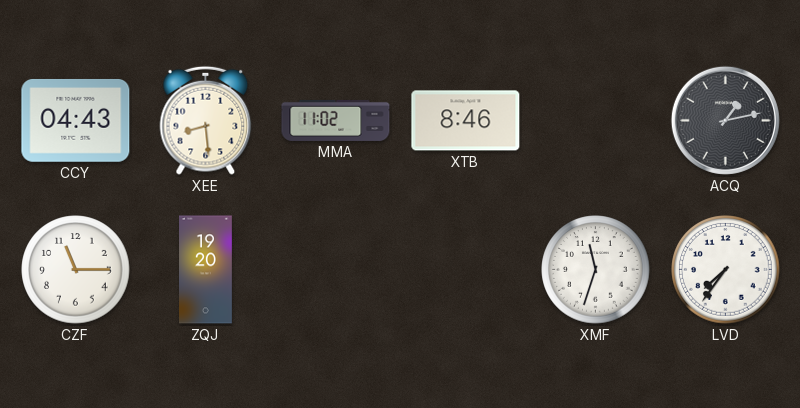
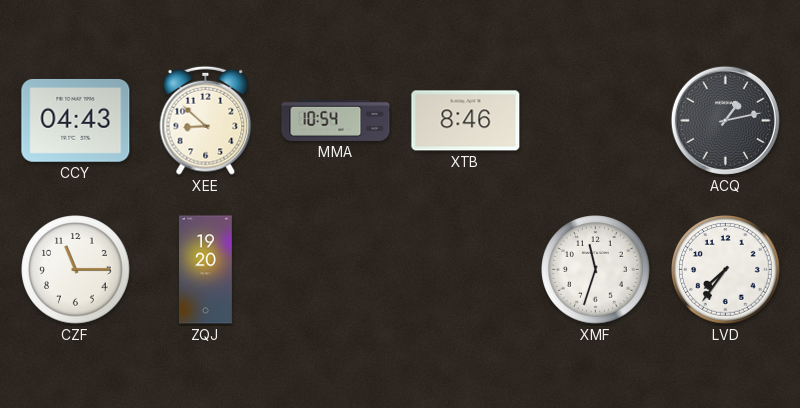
XEE: 8:29 -> 8:52 (206, 120)
MMA: 11:02 -> 10:54 (336, 120)
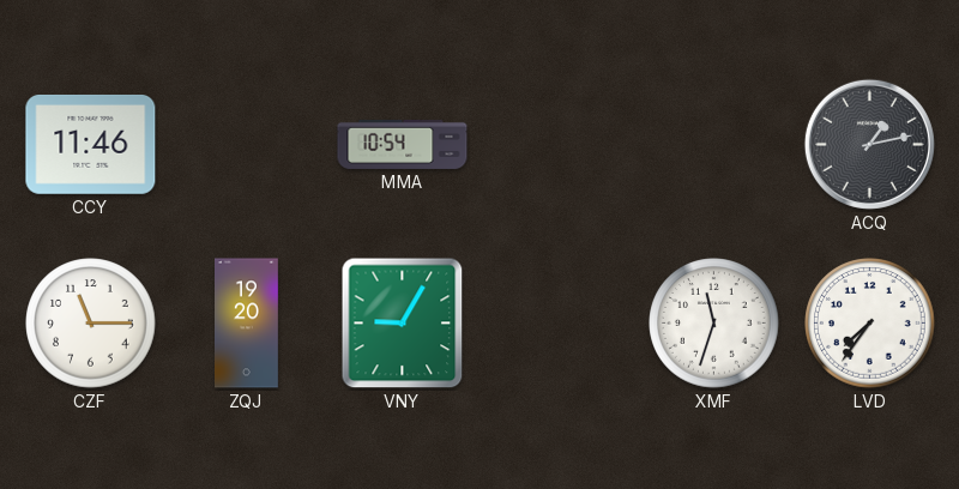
CCY: 04:43 -> 11:46 (91, 144)
XEE: 8:52 -> none (206, 120)
XTB: 8:46 -> none (466, 121)
VNY: none -> 9:05 (403, 324)
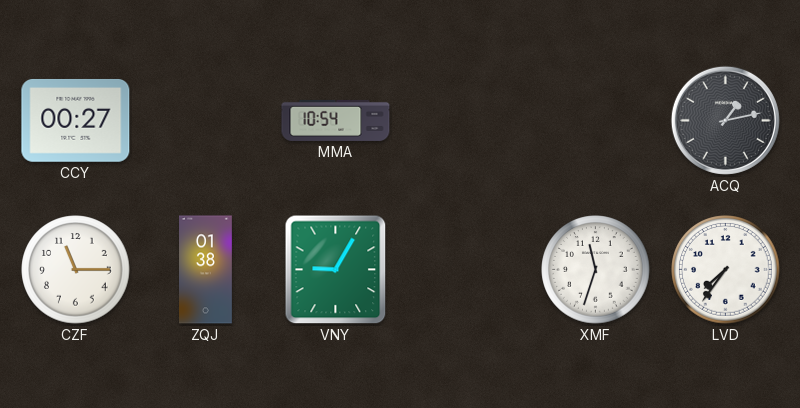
CCY: 11:46 -> 00:27 (76, 120)
ZQJ: 19:20 -> 01:38 (206, 270)
